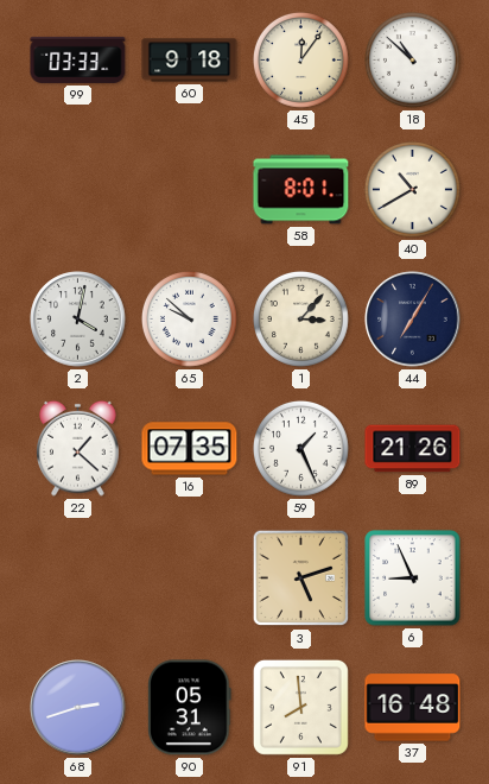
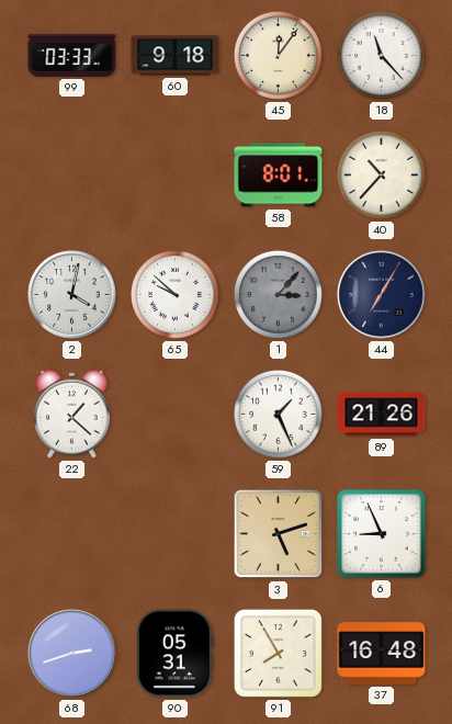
18: 10:52 -> 11:23 (382, 56)
40: 10:40 -> 10:37 (382, 176)
1 dial: cream -> grey (279, 295)
16: 07:35 -> none (190, 449)
91: 7:59 -> 7:55 (278, 653)
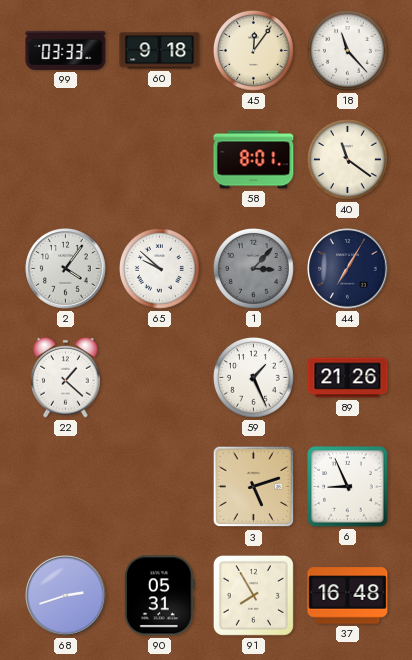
40: 10:37 -> 11:21 (348, 160)
2: 4:02 -> 4:06 (66, 269)
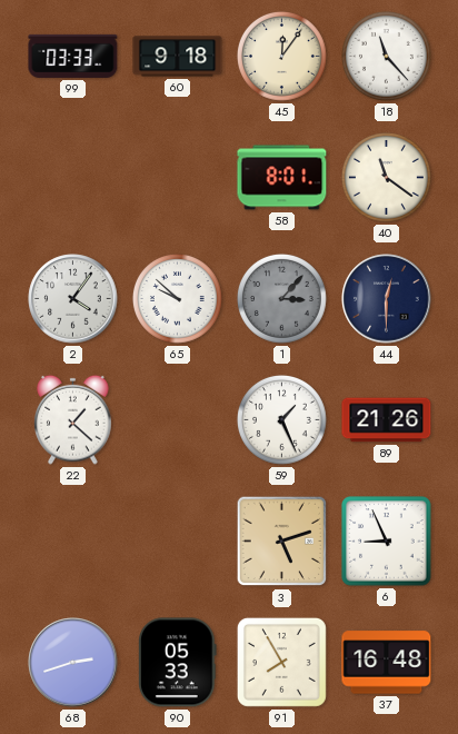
44: 7:05 -> 12:30 (387, 299)
90: 05:31 -> 05:33 (178, 663)
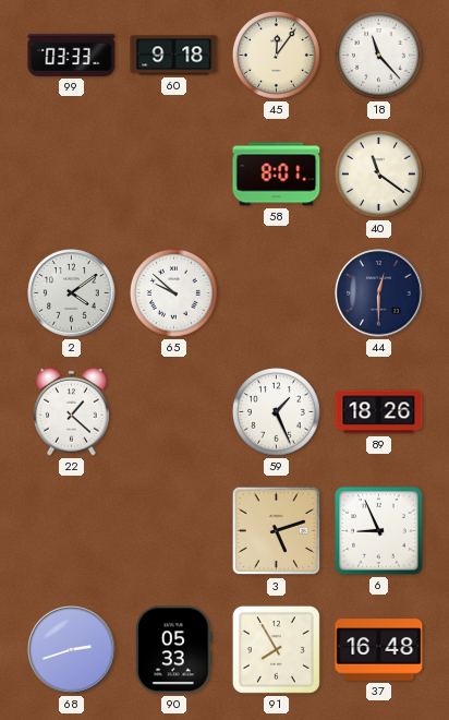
2: 4:06 -> 4:09 (72, 293)
1: 3:07 -> none (282, 299)
89: 21:26 -> 18:26 (379, 412)
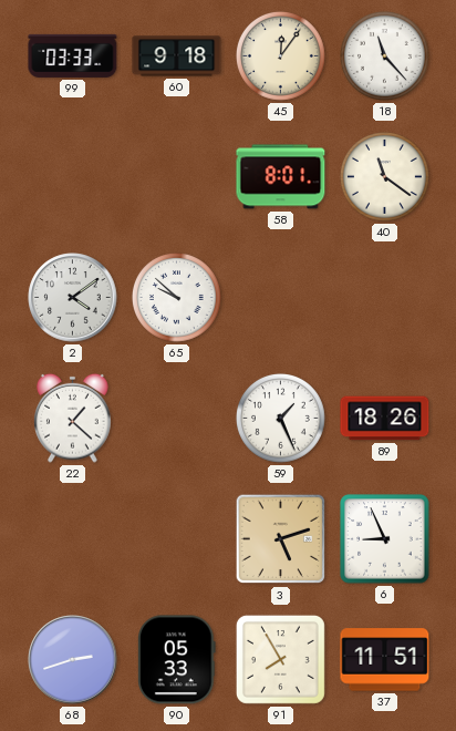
44: 12:30 -> none (379, 293)
37: 16:48 -> 11:51 (385, 660)
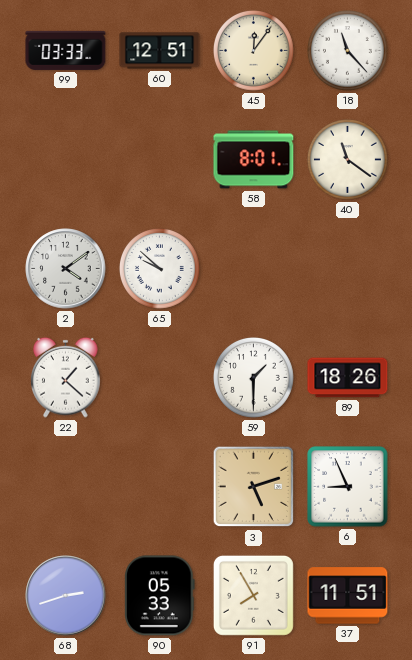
60: 9:18 -> 12:51 (160, 51)
59: 1:26 -> 1:30 (254, 378)
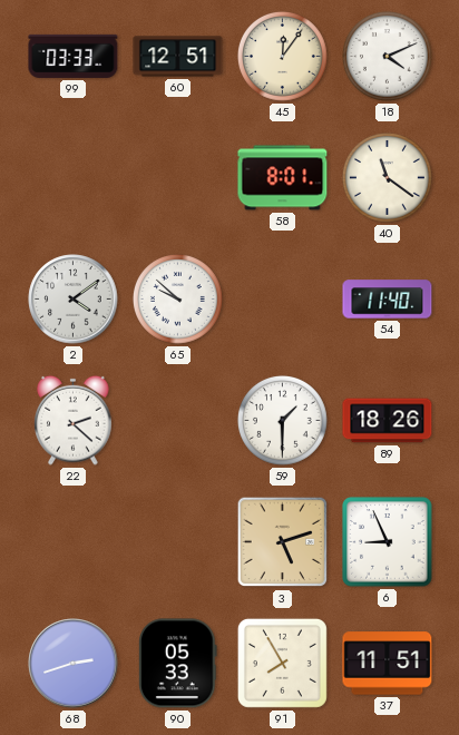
18: 11:23 -> 4:11 (388, 57)
54: none -> 11:40 (388, 300)
22: 1:22 -> 2:22 (74, 420)
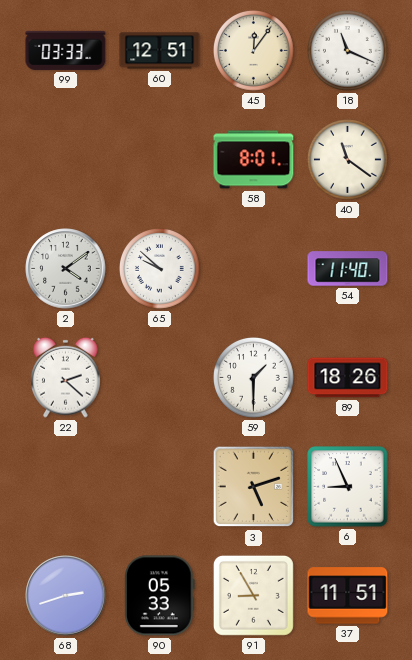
18: 4:11 -> 11:19 (348, 51)
91: 7:55 -> 8:55 (253, 595)
